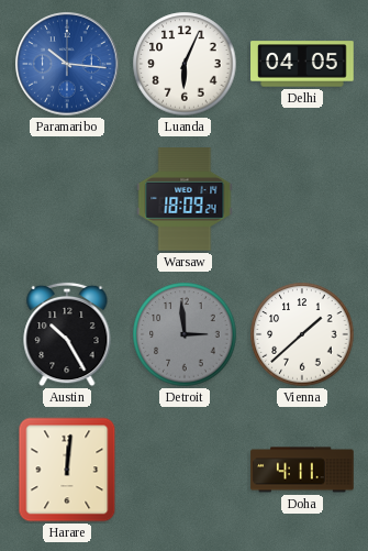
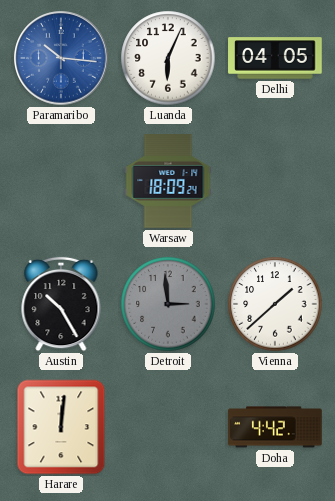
Doha: 4:11 -> 4:42 (275, 427)
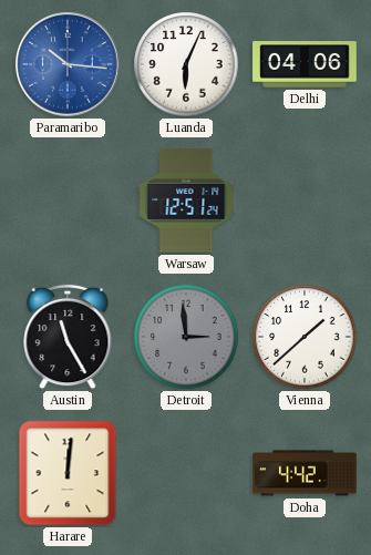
Delhi: 04:05 -> 04:06 (305, 64)
Warsaw: 18:09 -> 12:51 (186, 201)
Austin: 10:25 -> 11:25 (68, 337)
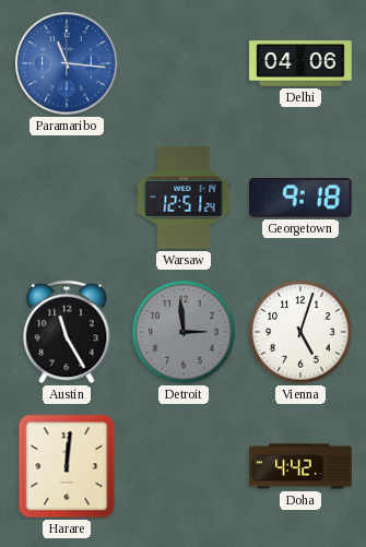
Paramaribo: 10:16 -> 11:16 (67, 63)
Luanda: 6:04 -> none (186, 64)
Georgetown: none -> 9:18 (300, 198)
Vienna: 1:38 -> 5:03 (300, 332)
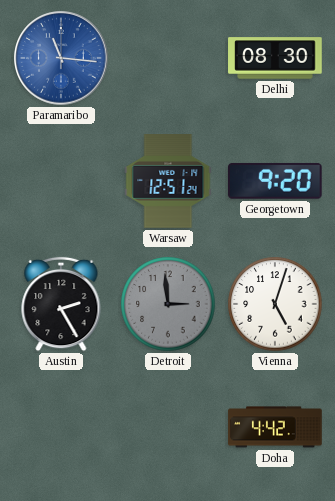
Delhi: 04:06 -> 08:30 (275, 58)
Georgetown: 9:18 -> 9:20 (275, 181)
Austin: 11:25 -> 2:25 (61, 304)
Harare: 12:01 -> none (67, 466)
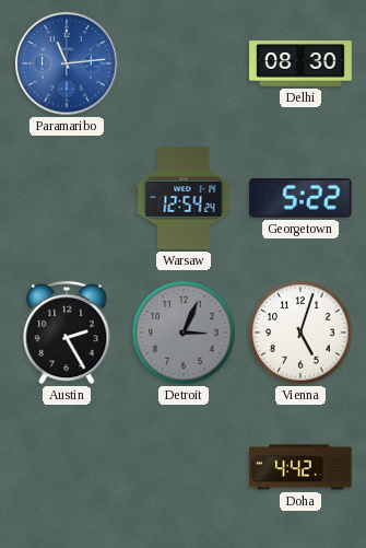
Paramaribo: 11:16 -> 11:14 (67, 63)
Warsaw: 12:51 -> 12:54 (184, 198)
Georgetown: 9:20 -> 5:22 (300, 198)
Detroit: 2:59 -> 3:04 (184, 333)
